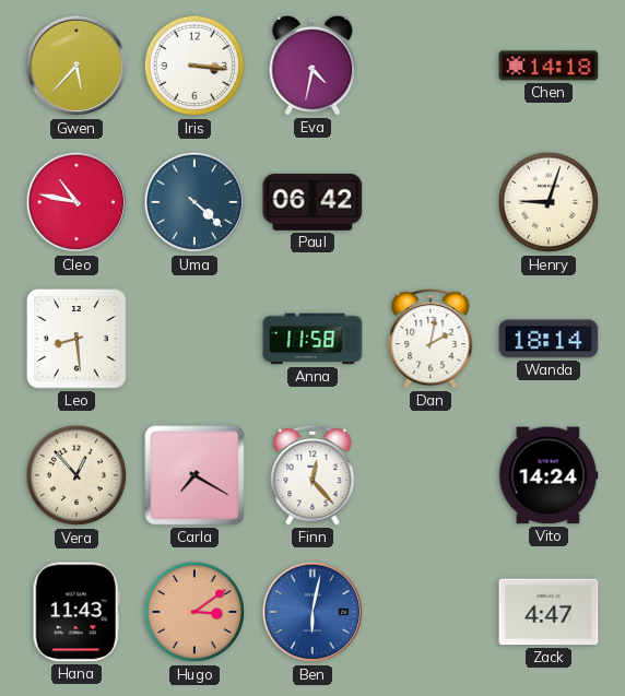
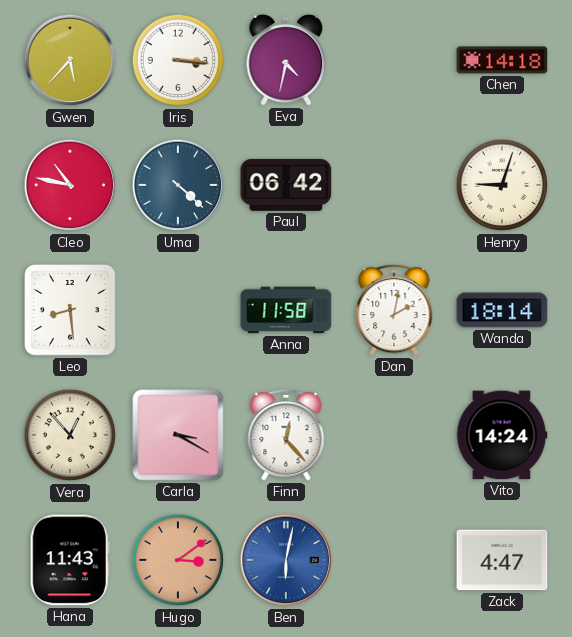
Carla: 7:20 -> 3:20 (178, 435)
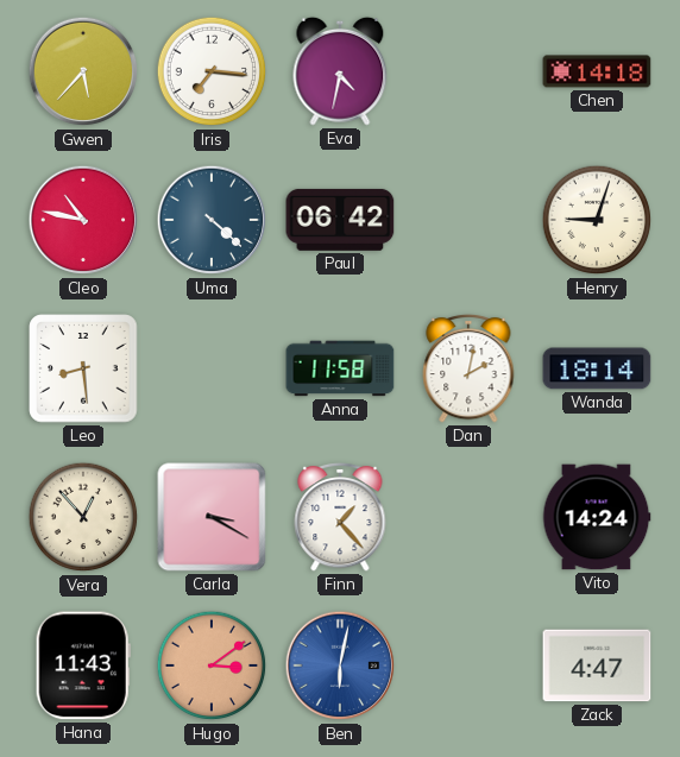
Iris: 3:16 -> 7:16 (212, 71)
Finn: 12:23 -> 1:23 (340, 517)
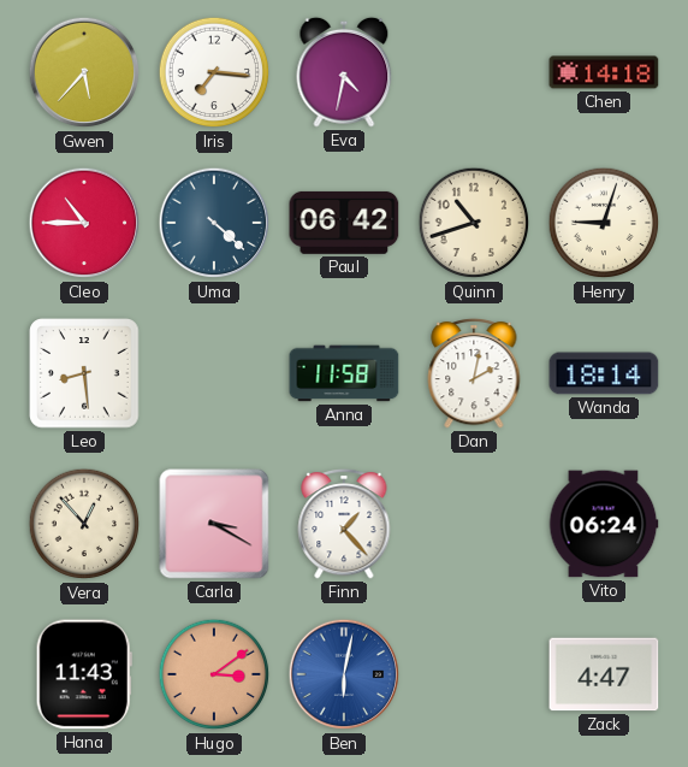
Cleo: 10:47 -> 10:45 (84, 223)
Quinn: none -> 10:42 (474, 223)
Vito: 14:24 -> 06:24 (604, 524)
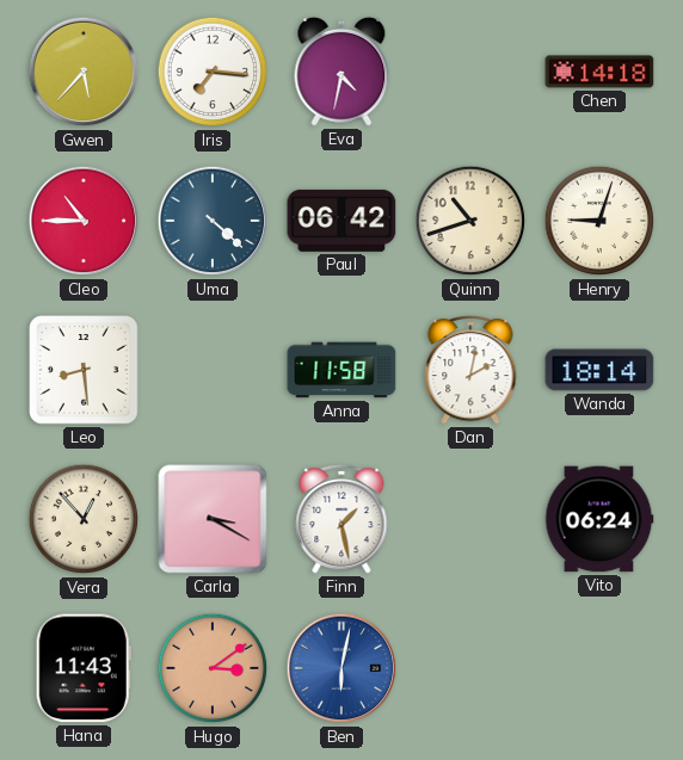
Finn: 1:23 -> 1:28 (341, 519)
Zack: 4:47 -> none (604, 674)
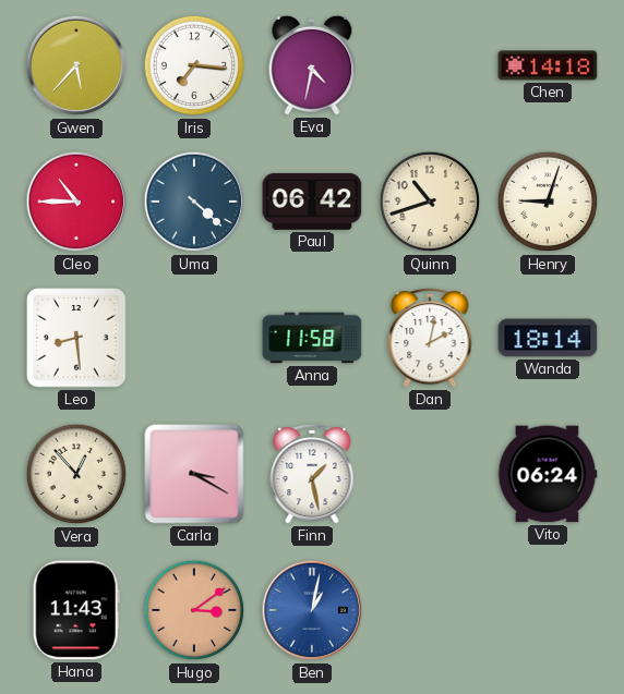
Ben: 6:02 -> 1:02 (312, 610)
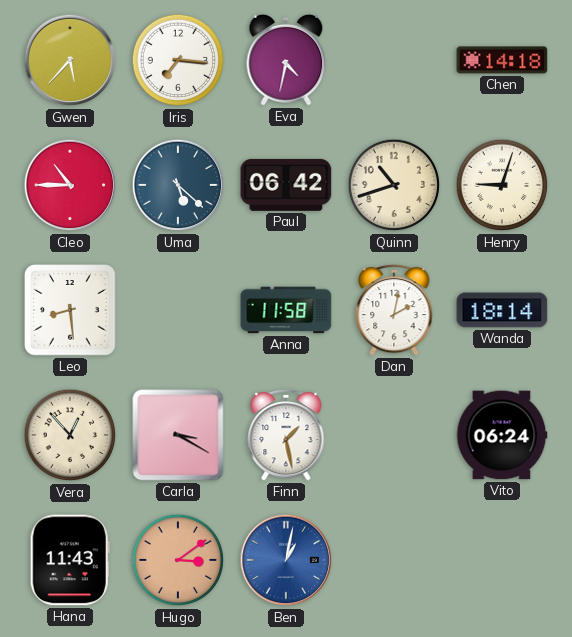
Uma: 4:22 -> 5:22 (178, 185)
